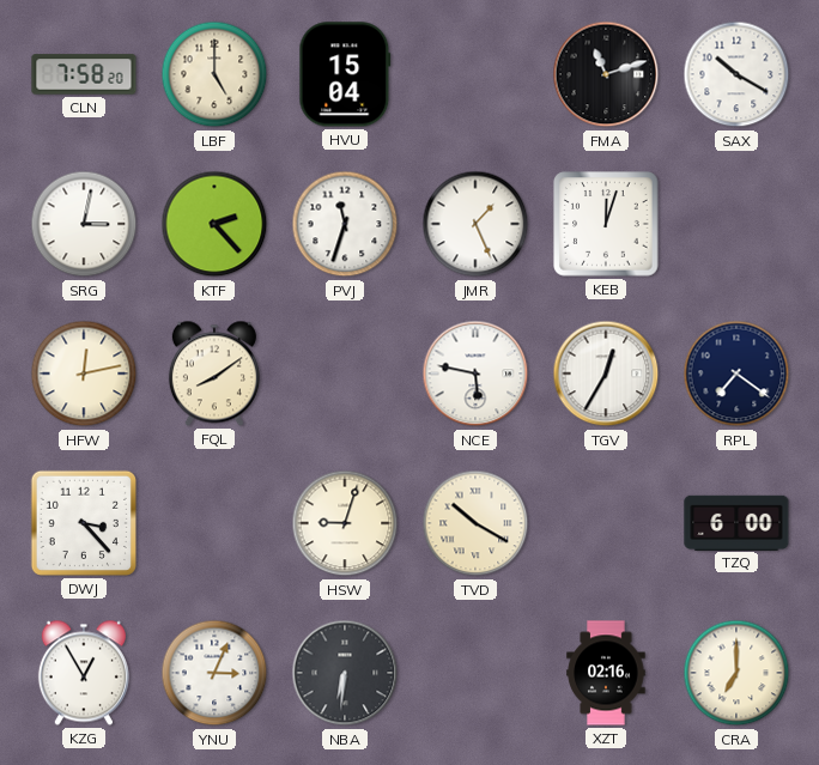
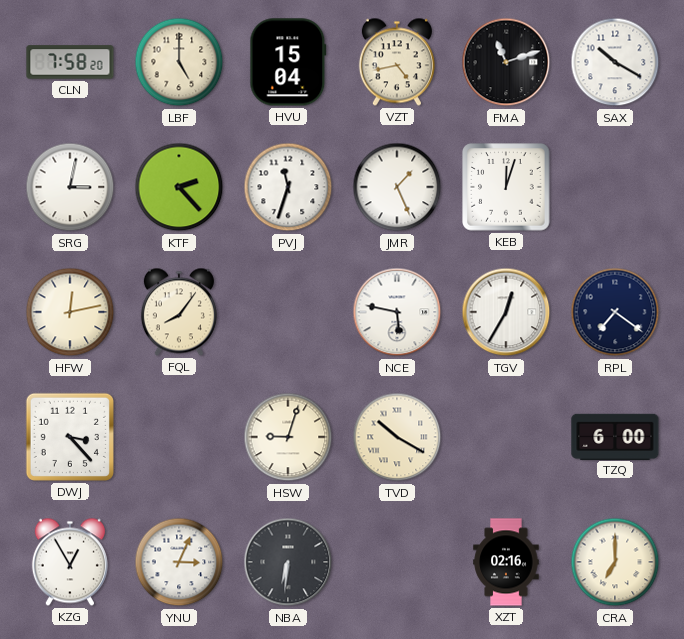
VZT: none -> 4:43 (397, 62)
FQL: 8:09 -> 8:06 (179, 312)
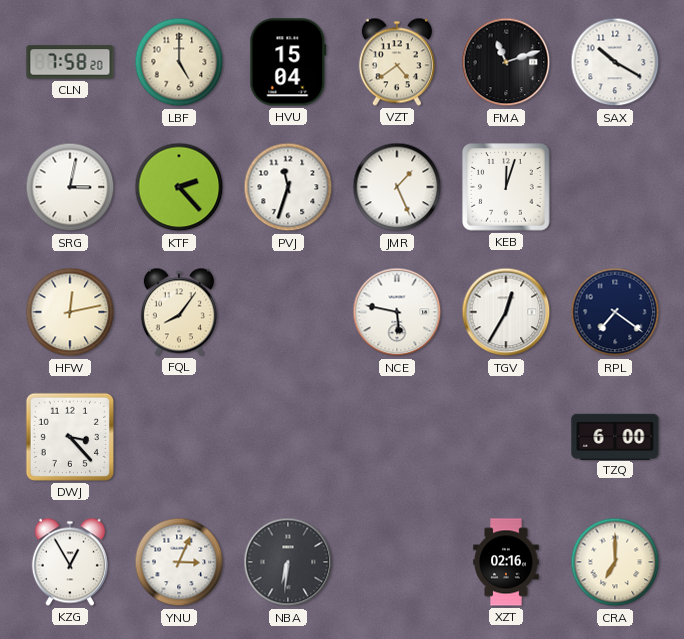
VZT: 4:43 -> 4:39 (397, 62)
HSW: 9:03 -> none (288, 437)
TVD: 10:20 -> none (397, 437)
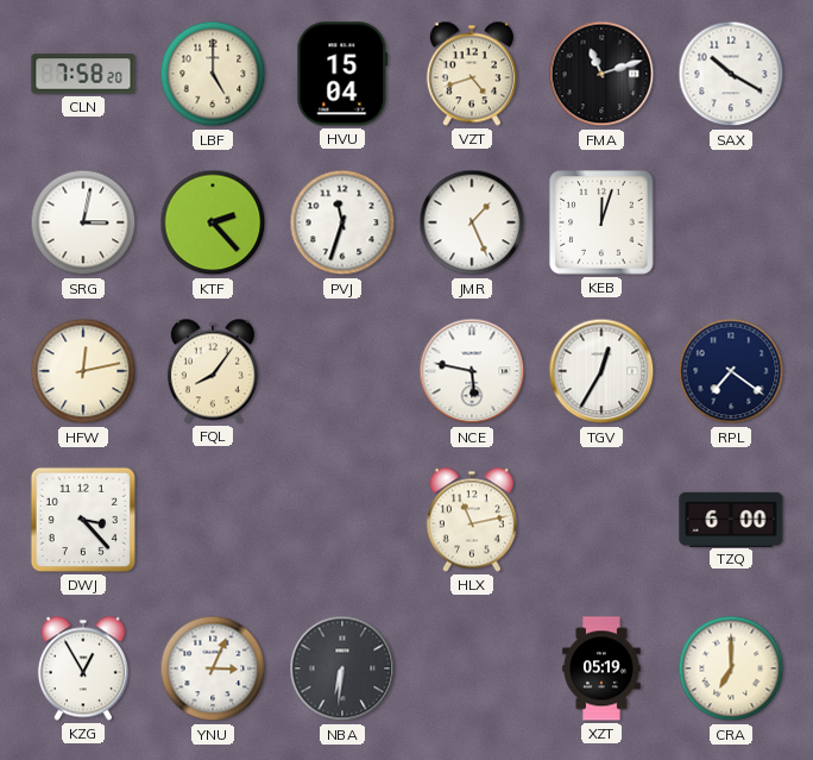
VZT: 4:39 -> 4:42 (472, 74)
HLX: none -> 11:13 (472, 520)
XZT: 02:16 -> 05:19 (601, 668)
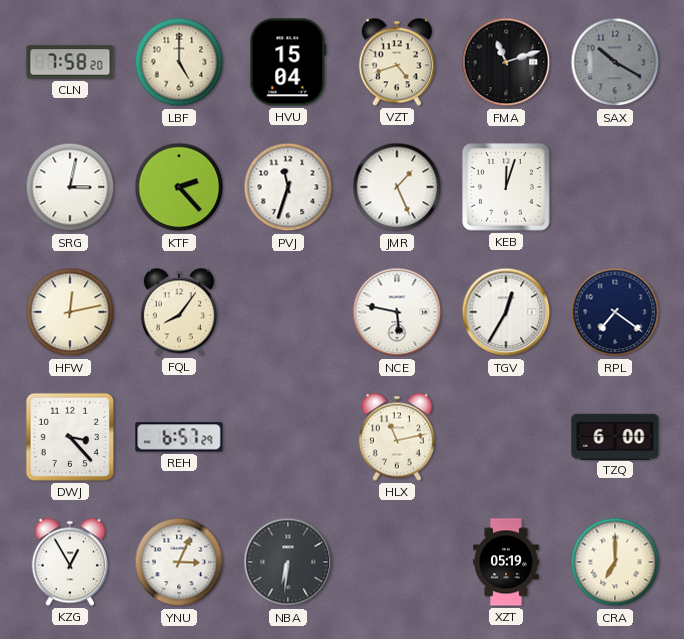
SAX dial: white -> grey (615, 62)
REH: none -> 6:57 (179, 437)
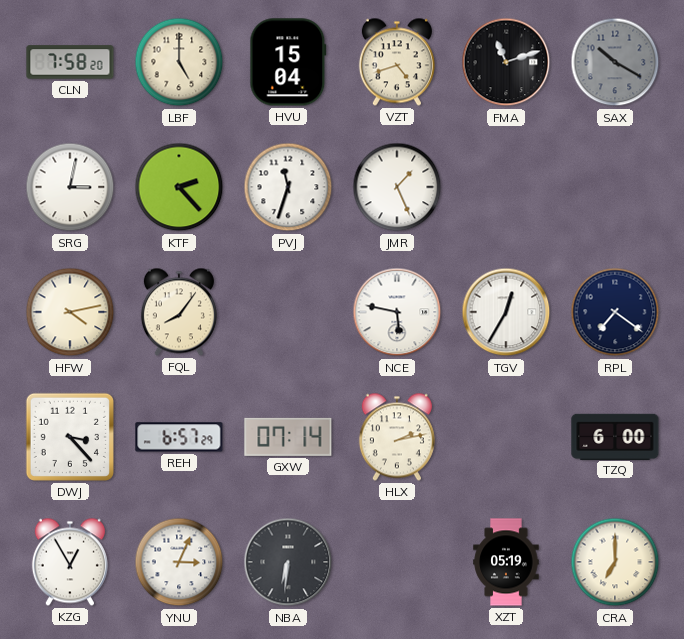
KEB: 12:03 -> none (506, 187)
HFW: 12:13 -> 4:13 (70, 312)
GXW: none -> 07:14 (288, 437)
HLX: 11:13 -> 2:13 (397, 437)
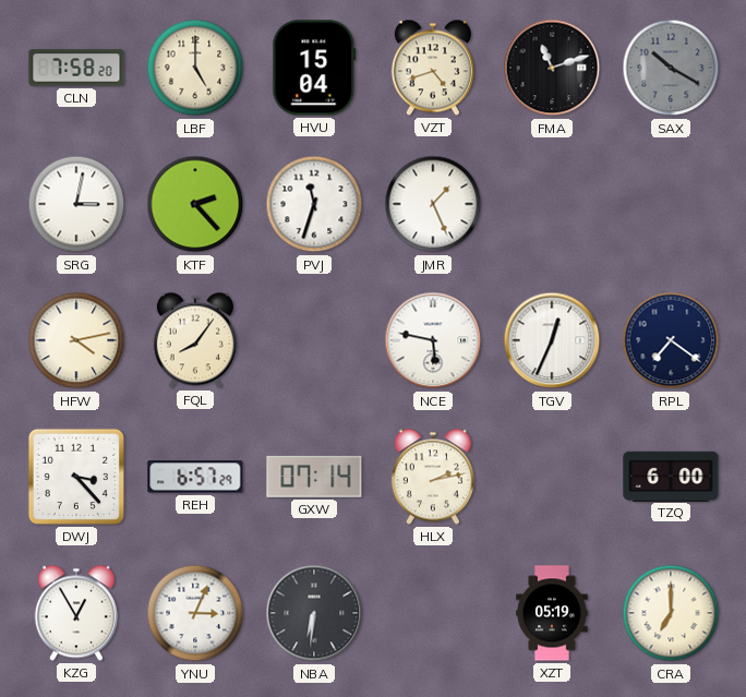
TGV: 12:35 -> 12:34 (552, 340)
